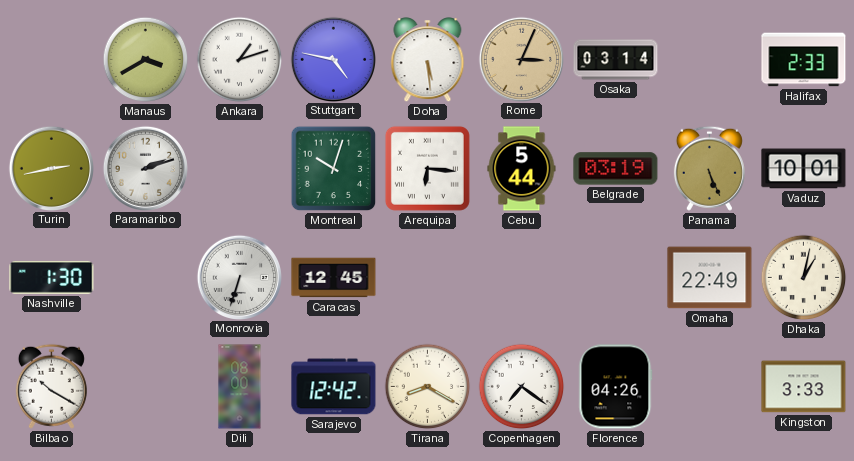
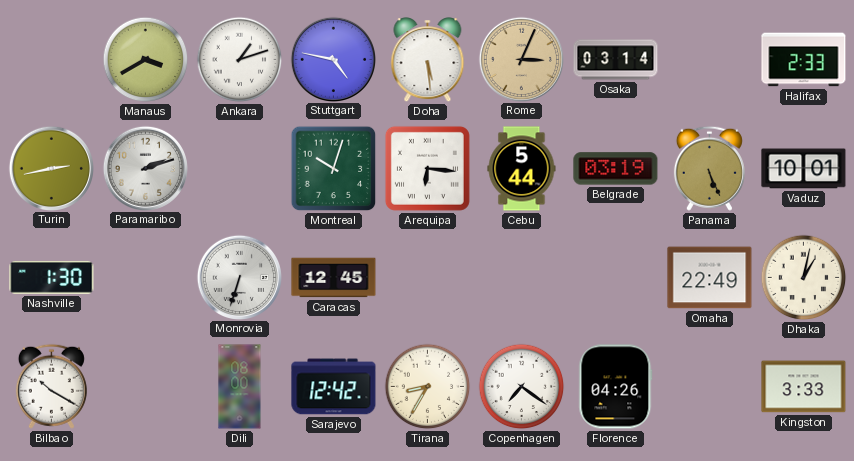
Tirana: 8:20 -> 8:35 (428, 387)
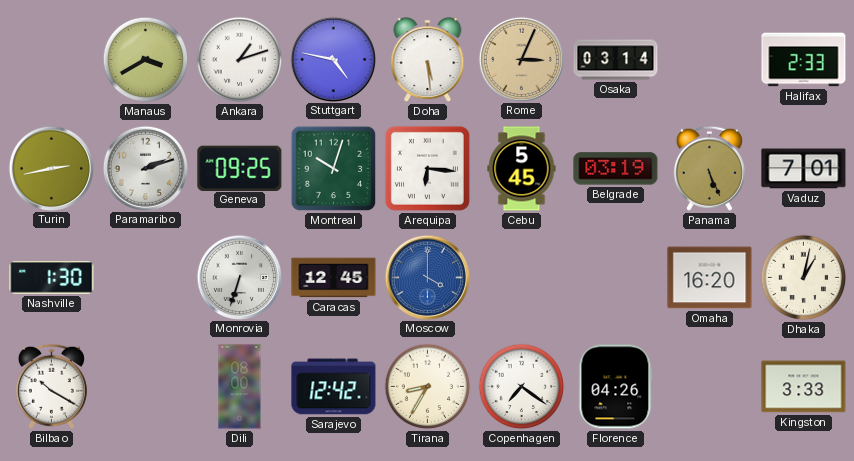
Geneva: none -> 09:25 (240, 168)
Cebu: 5:44 -> 5:45 (522, 169)
Vaduz: 10:01 -> 7:01 (804, 169)
Moscow: none -> 4:00 (427, 277)
Omaha: 22:49 -> 16:20 (710, 278)
